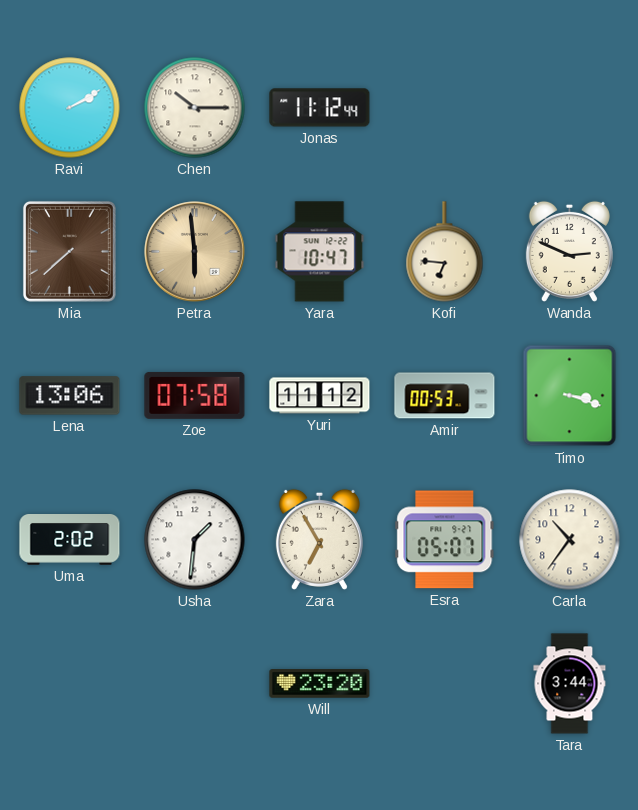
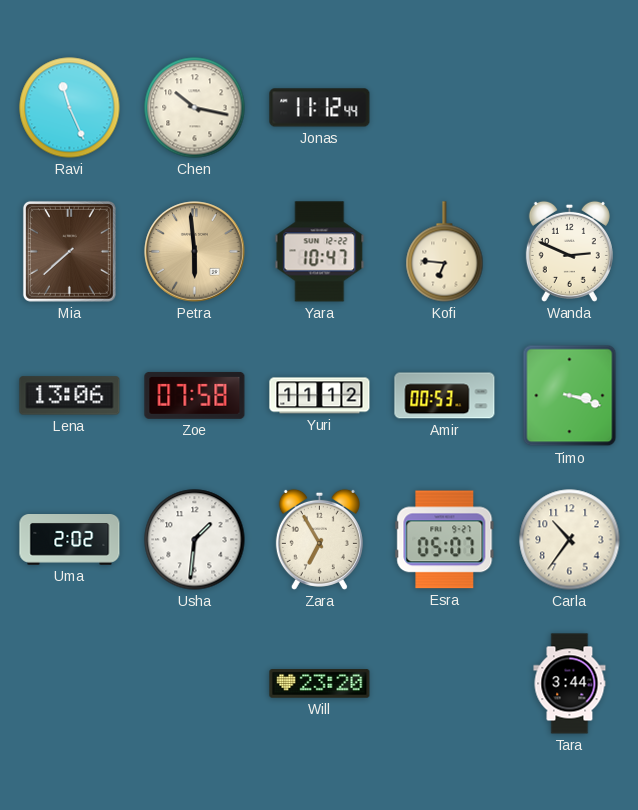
Ravi: 2:10 -> 11:26 (70, 108)
Chen: 10:15 -> 10:17 (195, 108)
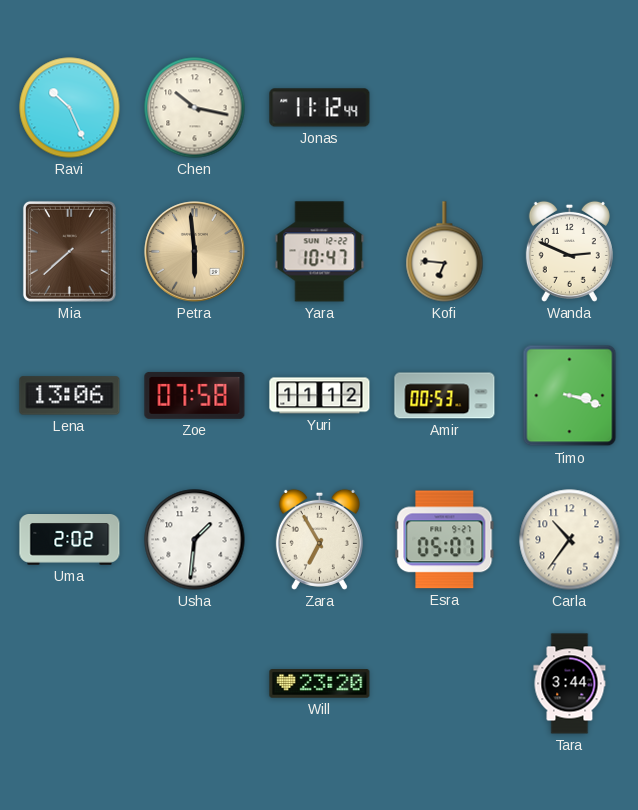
Ravi: 11:26 -> 10:26 (70, 108)
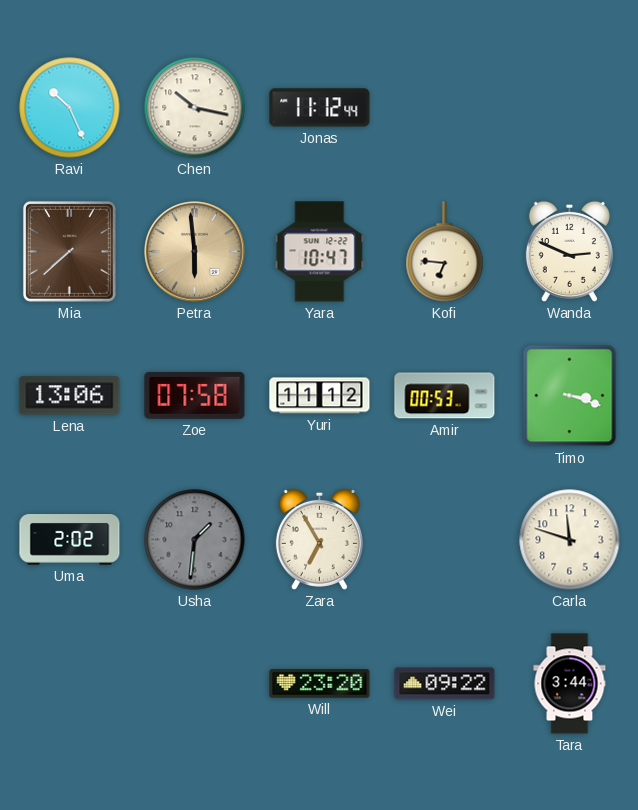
Usha dial: white -> grey (195, 540)
Esra: 05:07 -> none (445, 540)
Carla: 10:36 -> 11:48 (570, 540)
Wei: none -> 09:22 (445, 684)
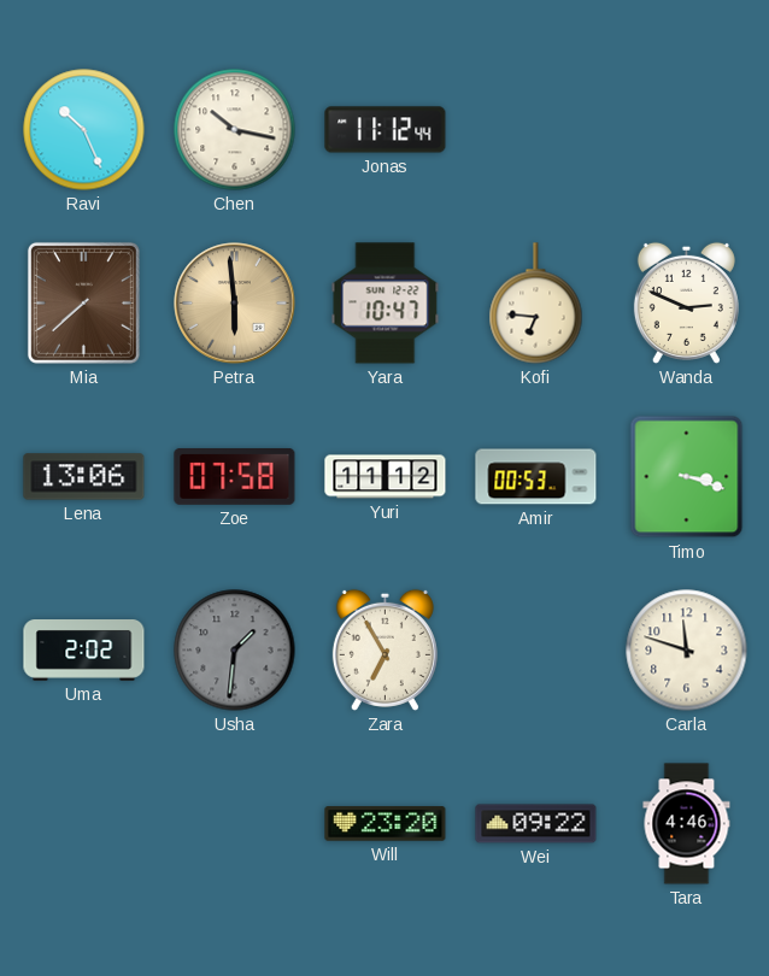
Tara: 3:44 -> 4:46 (687, 824)
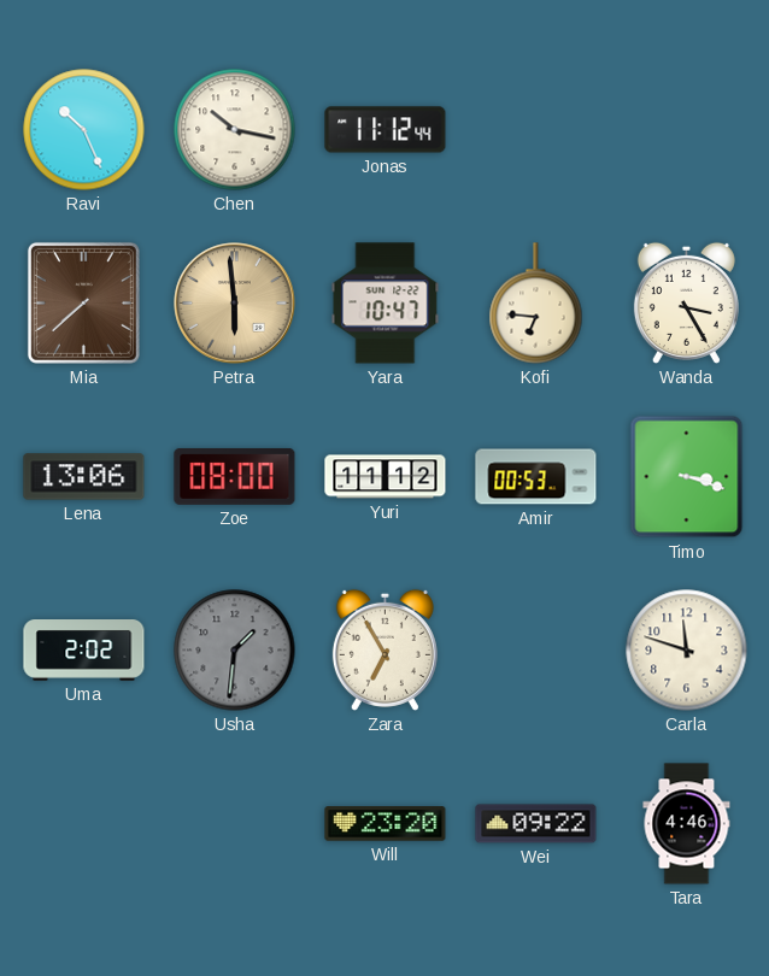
Wanda: 2:49 -> 3:25 (686, 302)
Zoe: 07:58 -> 08:00 (235, 476)
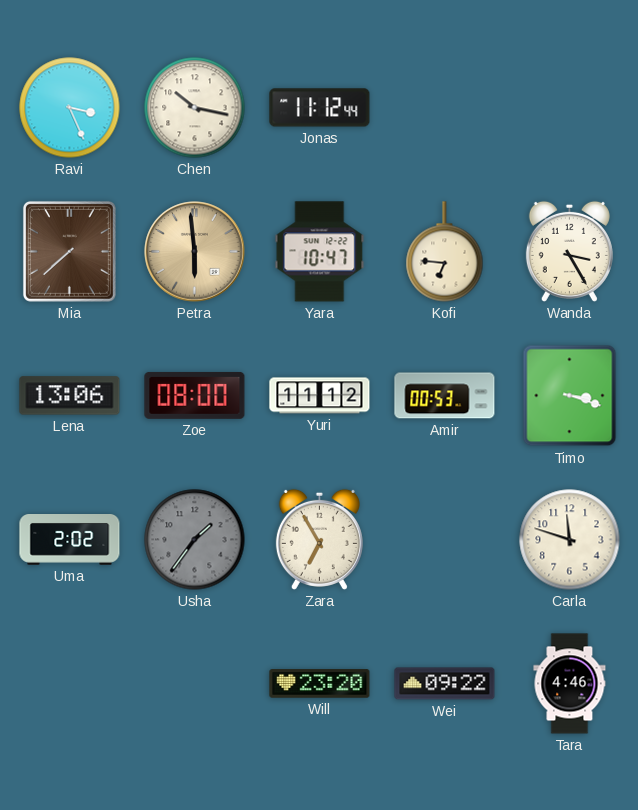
Ravi: 10:26 -> 3:26 (70, 108)
Usha: 1:31 -> 1:36 (195, 540)
